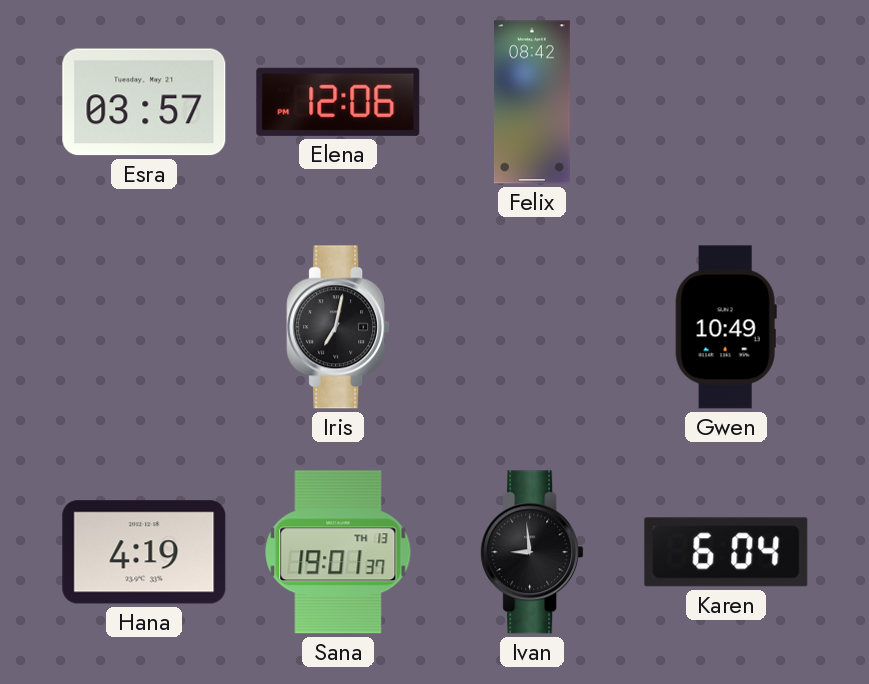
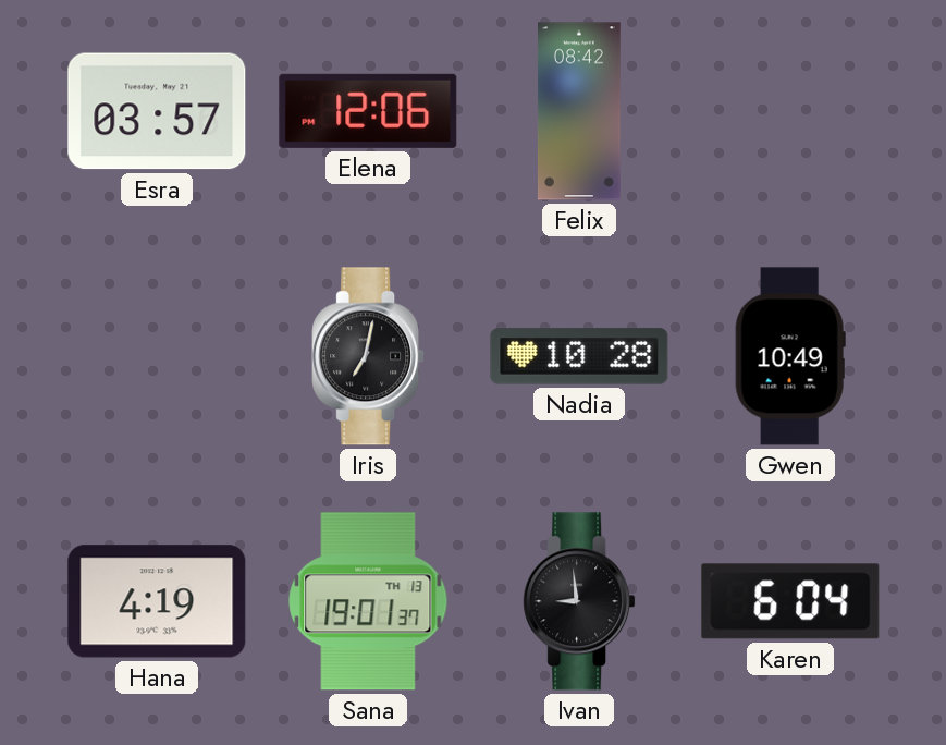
Nadia: none -> 10:28 (579, 356)
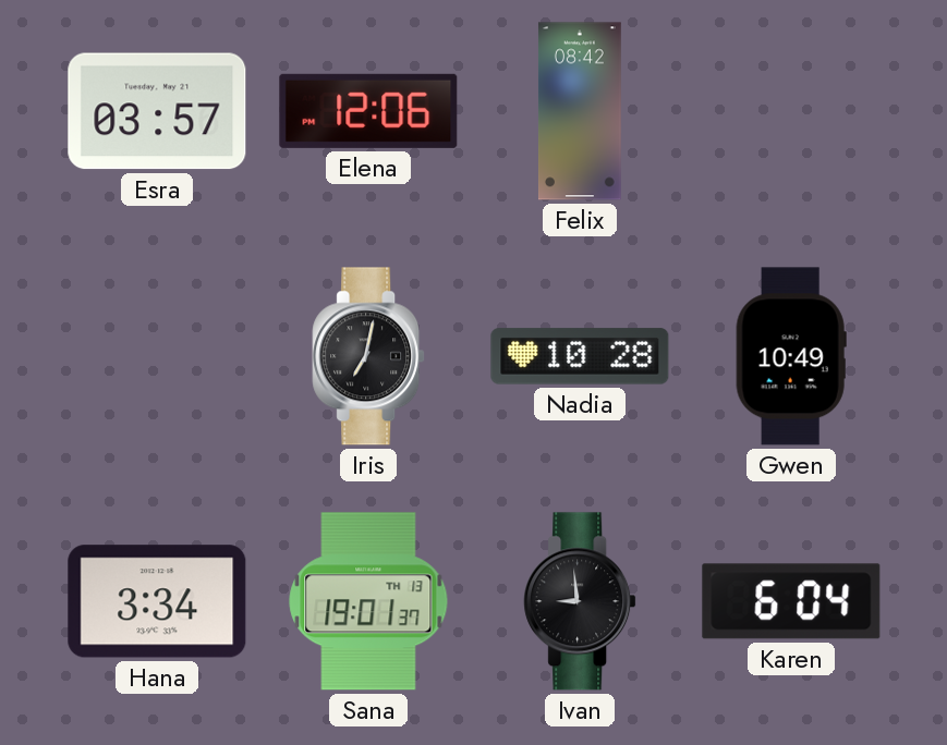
Hana: 4:19 -> 3:34 (157, 601)
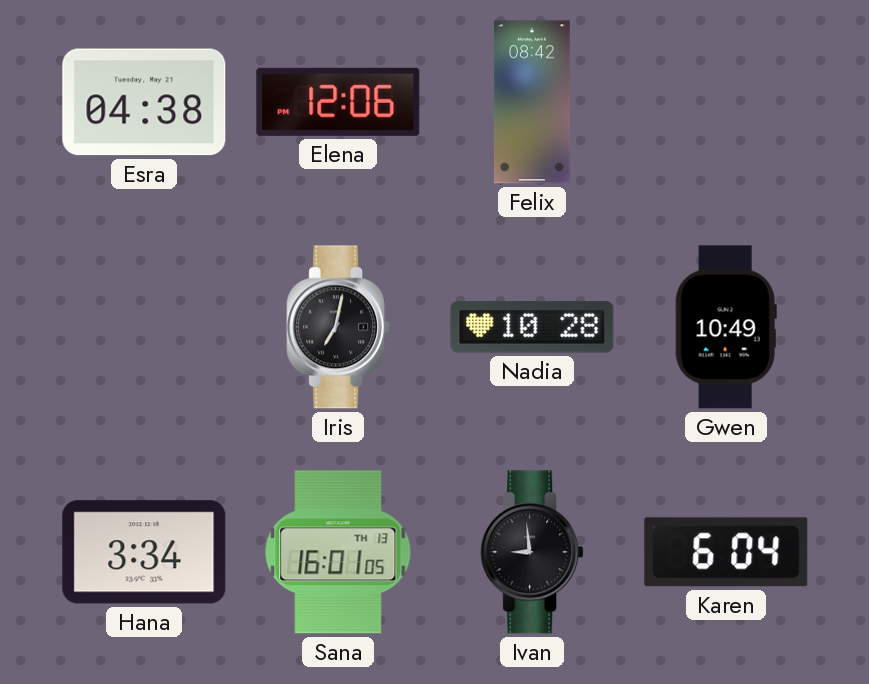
Esra: 03:57 -> 04:38 (144, 102)
Sana: 19:01 -> 16:01 (338, 552)
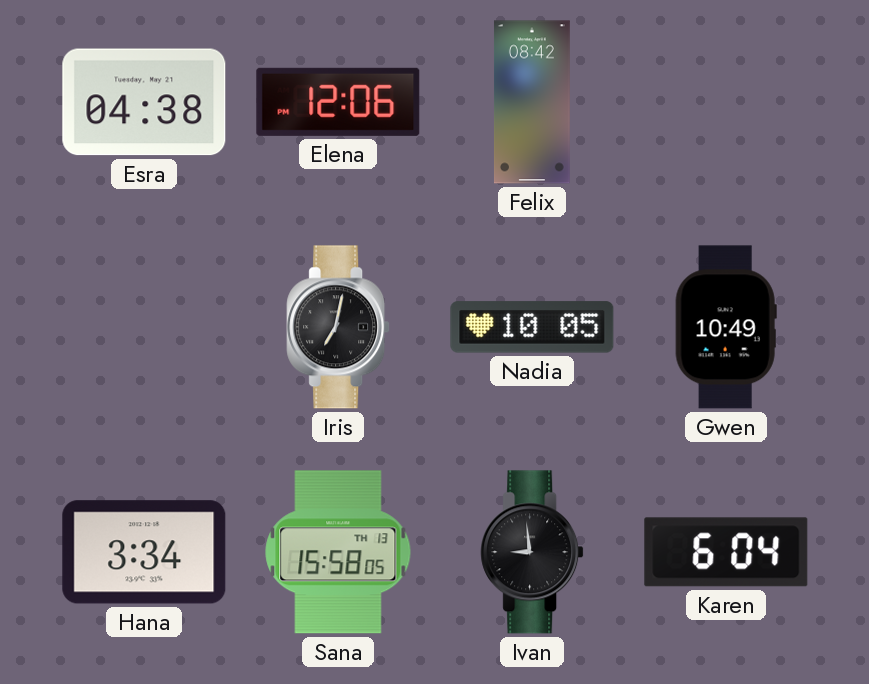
Nadia: 10:28 -> 10:05 (532, 327)
Sana: 16:01 -> 15:58 (338, 552)
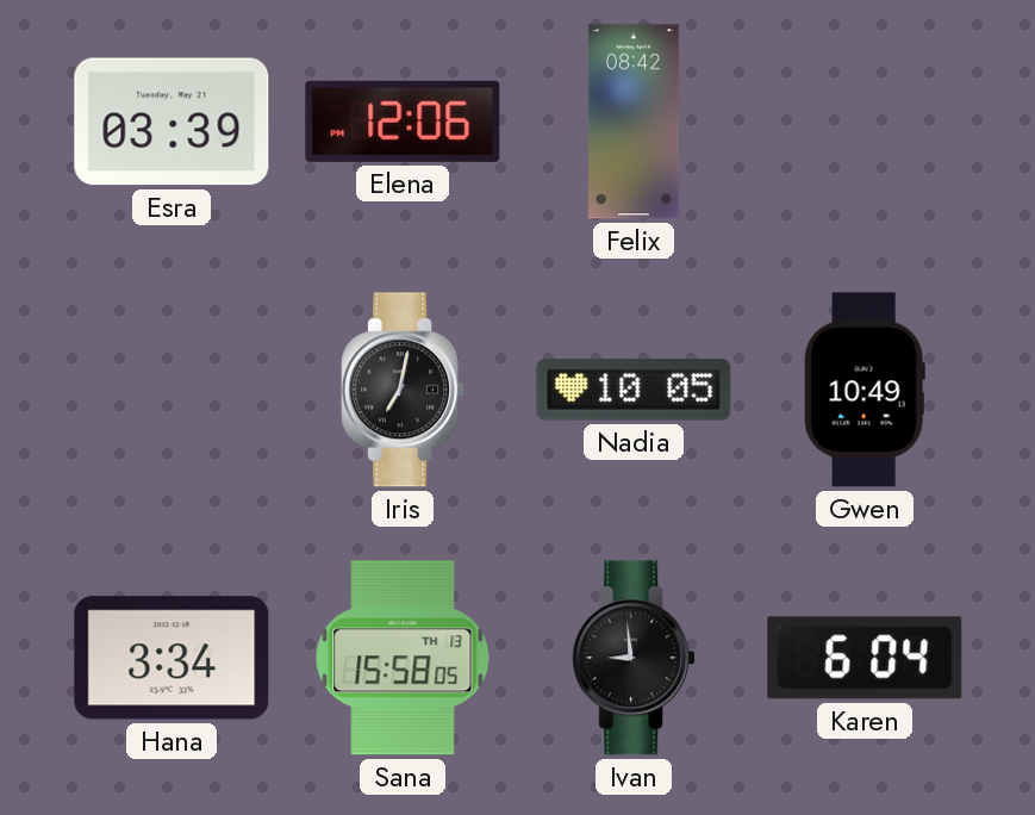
Esra: 04:38 -> 03:39 (172, 122)
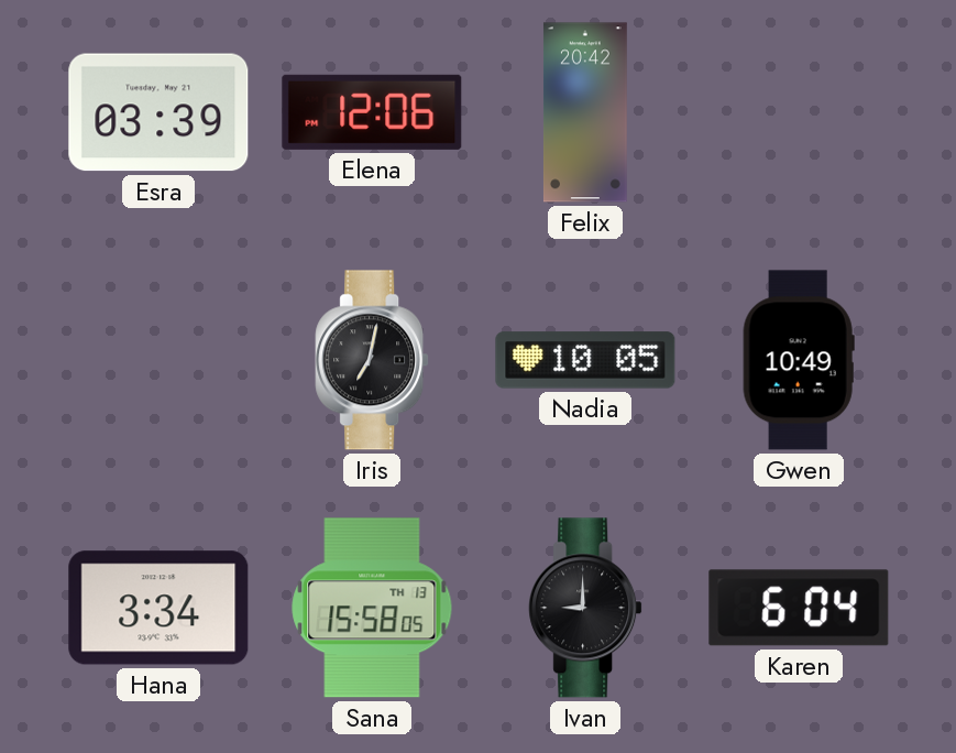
Felix: 08:42 -> 20:42 (585, 112)
Ivan: 8:59 -> 9:00 (585, 608)
